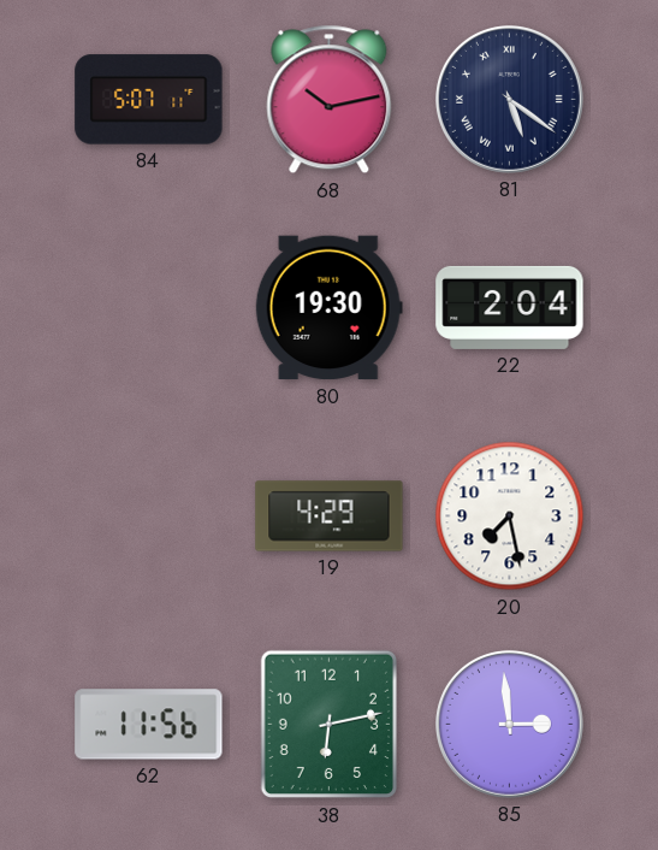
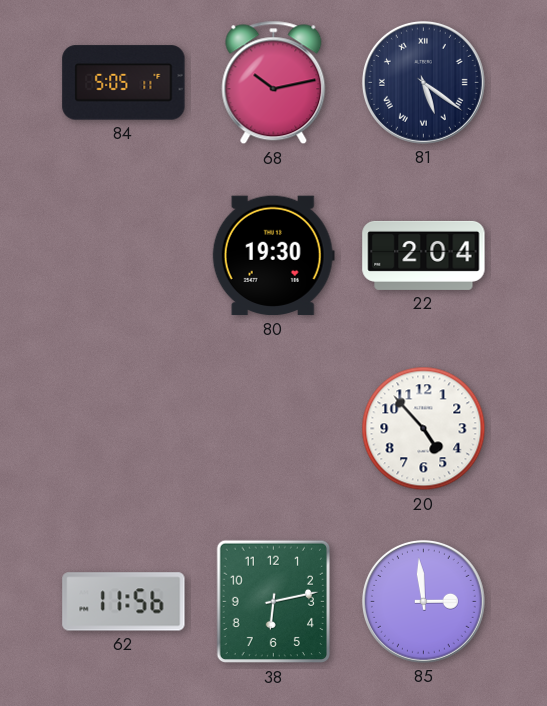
84: 5:07 -> 5:05 (124, 83)
19: 4:29 -> none (330, 517)
20: 7:28 -> 4:53 (424, 429)
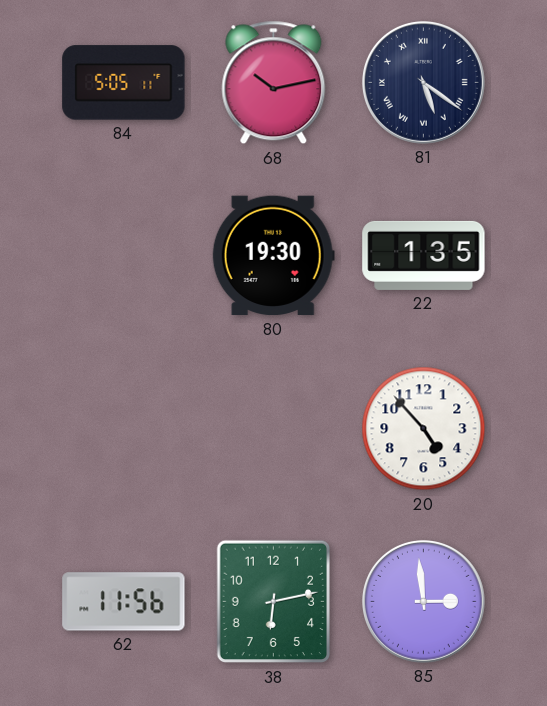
22: 2:04 -> 1:35 (424, 255)
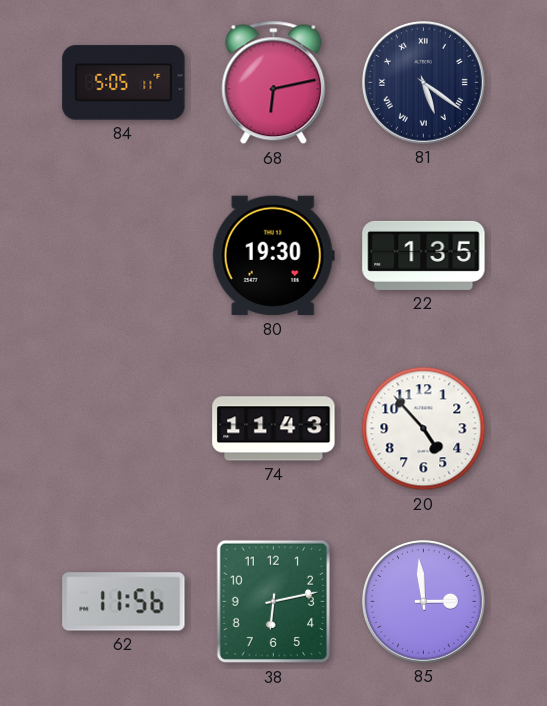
68: 10:13 -> 6:13 (274, 83)
74: none -> 11:43 (274, 429)
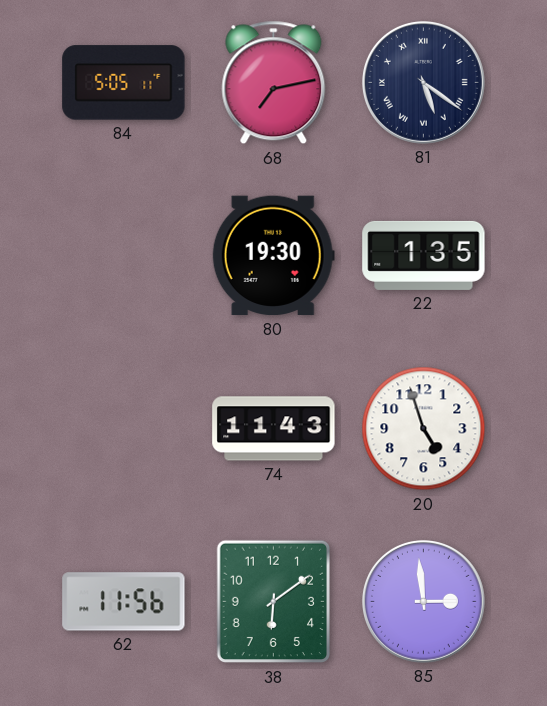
68: 6:13 -> 7:13 (274, 83)
20: 4:53 -> 4:57 (424, 429)
38: 6:13 -> 6:09 (273, 602)
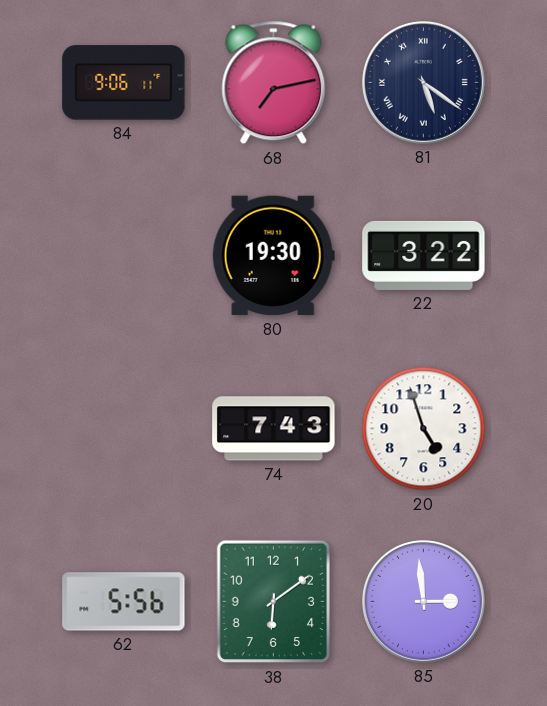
84: 5:05 -> 9:06 (124, 83)
22: 1:35 -> 3:22 (424, 255)
74: 11:43 -> 7:43 (274, 429)
62: 11:56 -> 5:56 (124, 602)
